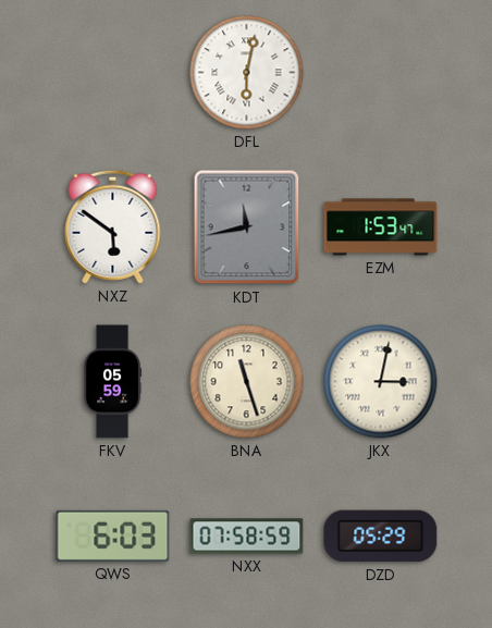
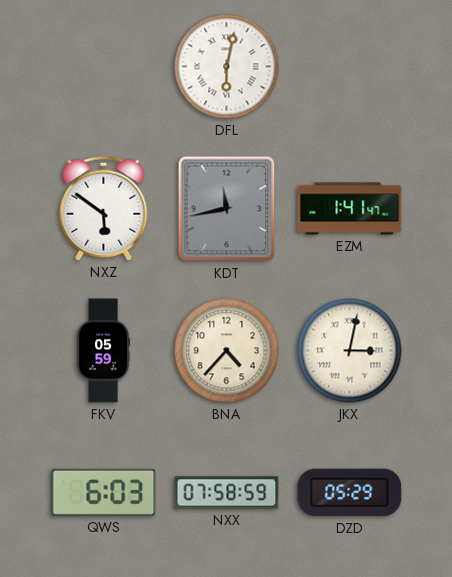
EZM: 1:53 -> 1:41 (350, 209)
BNA: 11:27 -> 4:37 (227, 351)
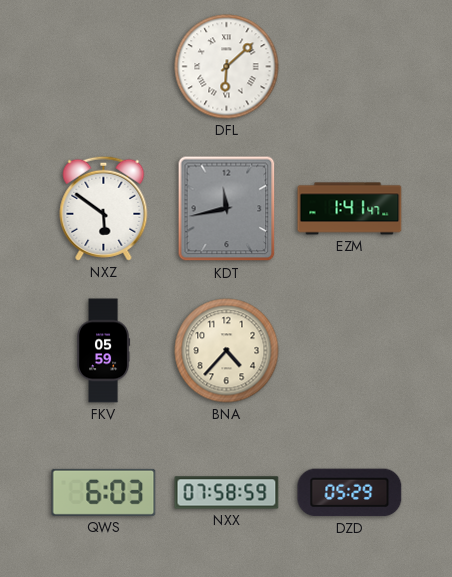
DFL: 6:02 -> 6:08 (227, 67)
JKX: 3:02 -> none (350, 351)
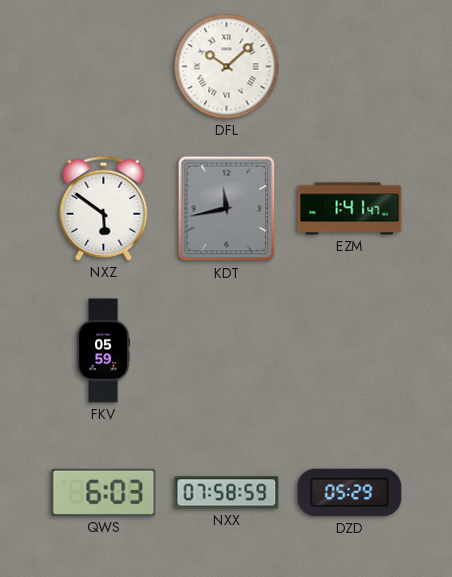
DFL: 6:08 -> 10:08 (227, 67)
BNA: 4:37 -> none (227, 351)
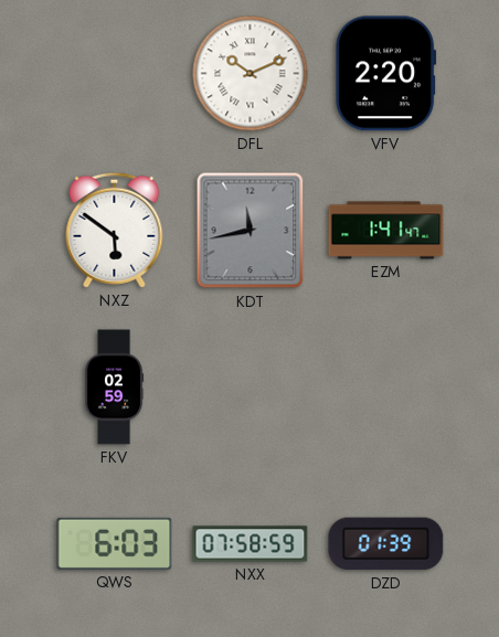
DFL: 10:08 -> 10:11 (251, 74)
VFV: none -> 2:20 (386, 74)
FKV: 05:59 -> 02:59 (114, 387)
DZD: 05:29 -> 01:39 (386, 544)
